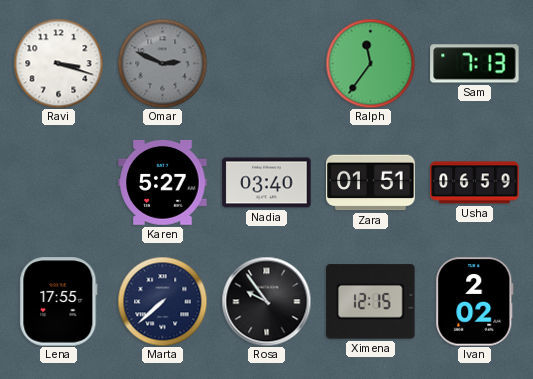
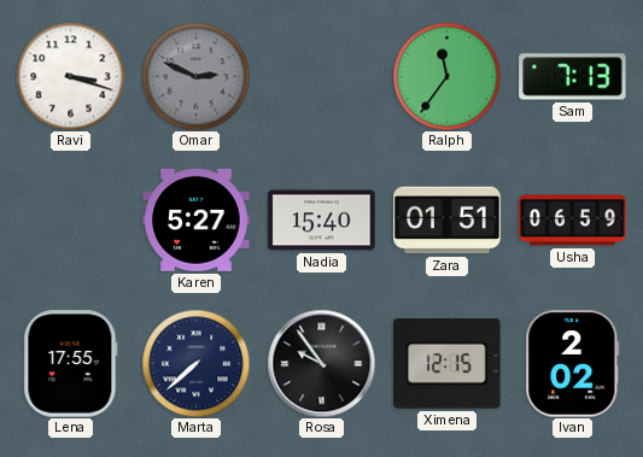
Nadia: 03:40 -> 15:40 (322, 221)
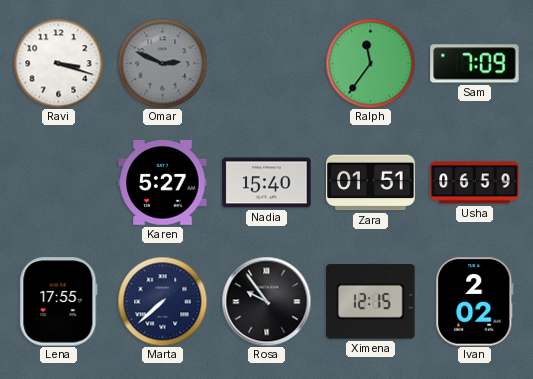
Sam: 7:13 -> 7:09 (475, 64)
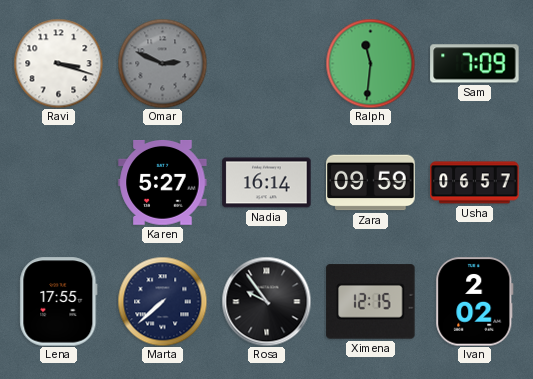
Ralph: 11:36 -> 11:31 (370, 63)
Nadia: 15:40 -> 16:14 (267, 183)
Zara: 01:51 -> 09:59 (371, 183)
Usha: 06:59 -> 06:57 (475, 183)
